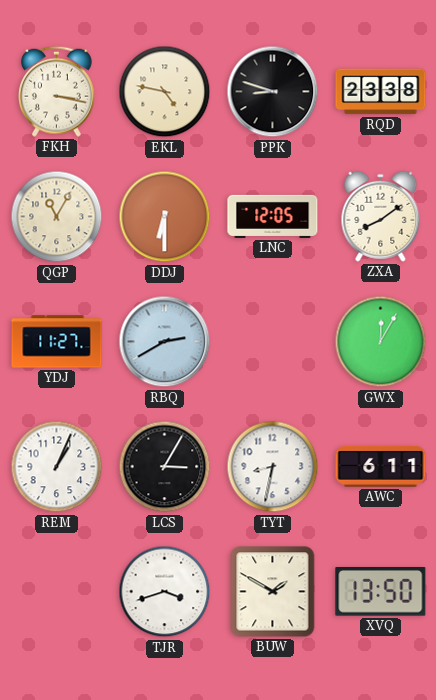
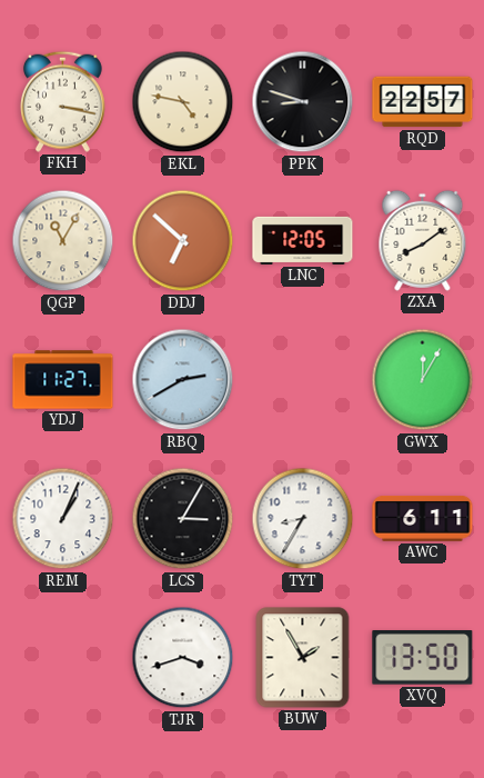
RQD: 23:38 -> 22:57 (423, 102)
DDJ: 6:30 -> 6:52 (183, 241)
TYT: 8:32 -> 8:35 (303, 519)
BUW: 1:50 -> 1:55 (303, 658)
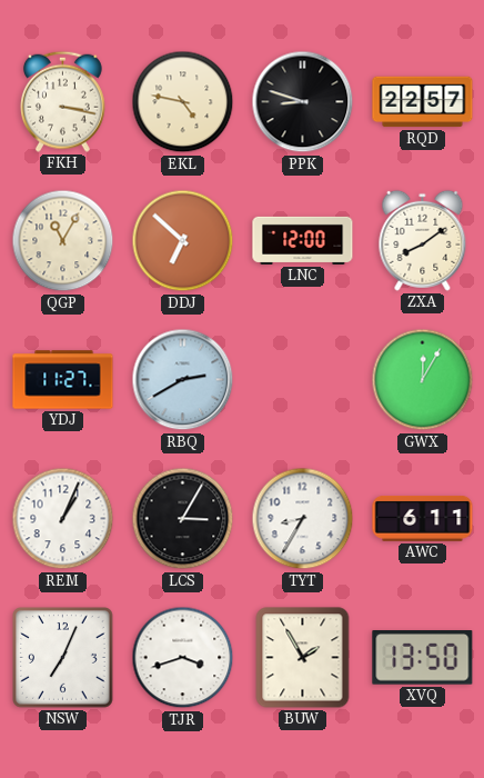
LNC: 12:05 -> 12:00 (303, 240)
NSW: none -> 7:04 (63, 658)
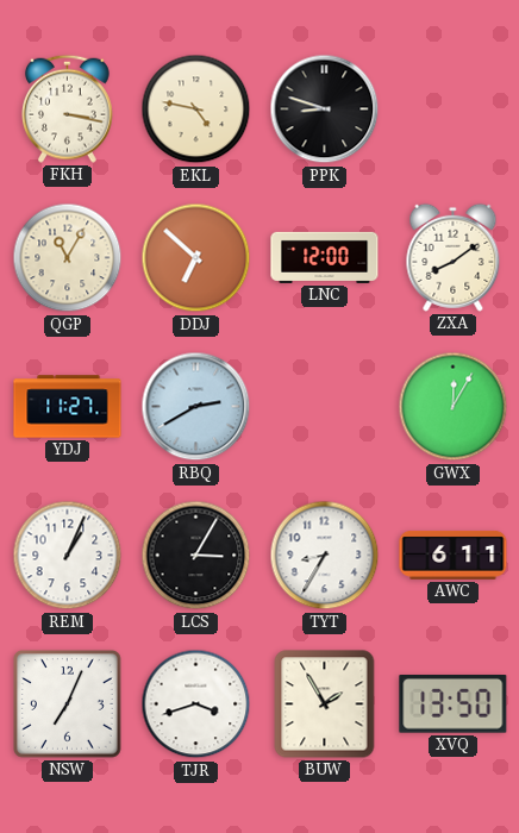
RQD: 22:57 -> none (423, 102)
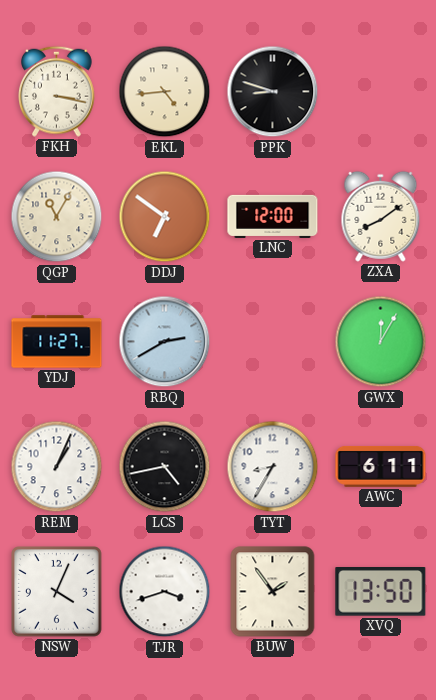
EKL: 4:47 -> 4:44 (165, 92)
DDJ: 6:52 -> 6:51 (165, 217)
LCS: 3:05 -> 4:43 (165, 467)
NSW: 7:04 -> 4:04 (57, 592)
BUW: 1:55 -> 1:54 (273, 592)
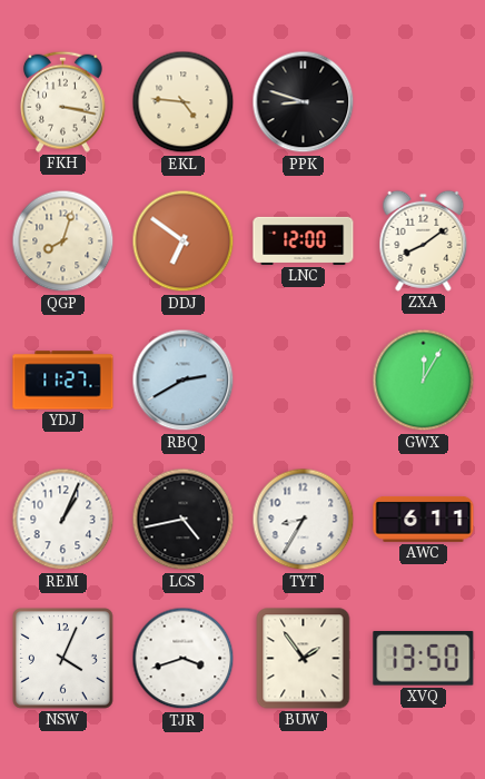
EKL: 4:44 -> 4:46 (184, 102)
QGP: 11:05 -> 8:03 (63, 241)
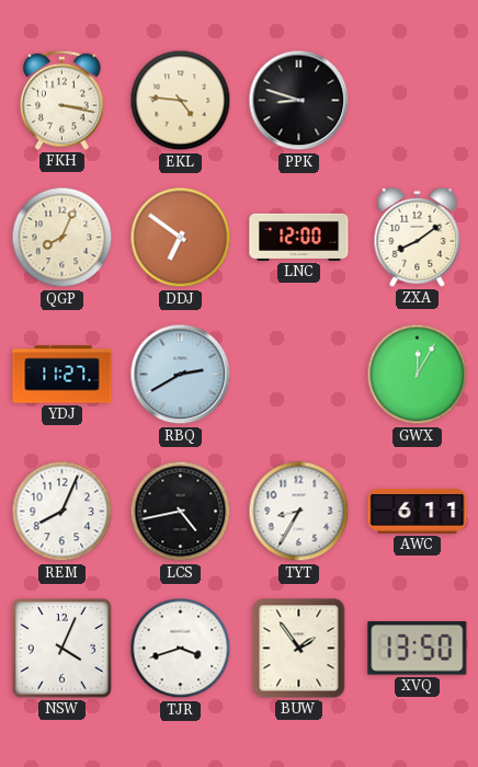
QGP: 8:03 -> 8:04 (62, 238)
REM: 1:04 -> 8:04 (62, 512)
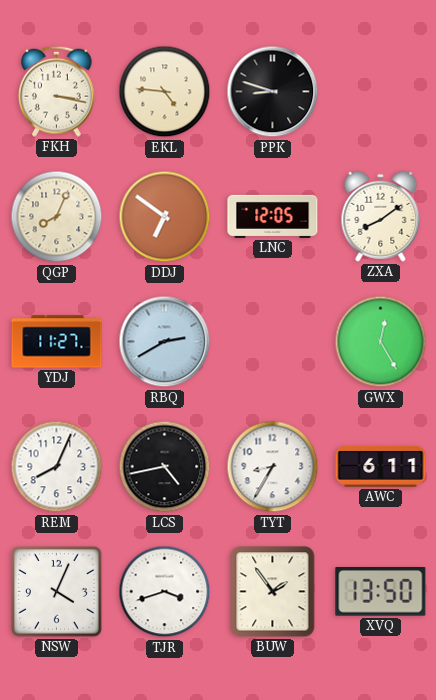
LNC: 12:00 -> 12:05 (273, 216)
GWX: 12:05 -> 12:25 (381, 342)
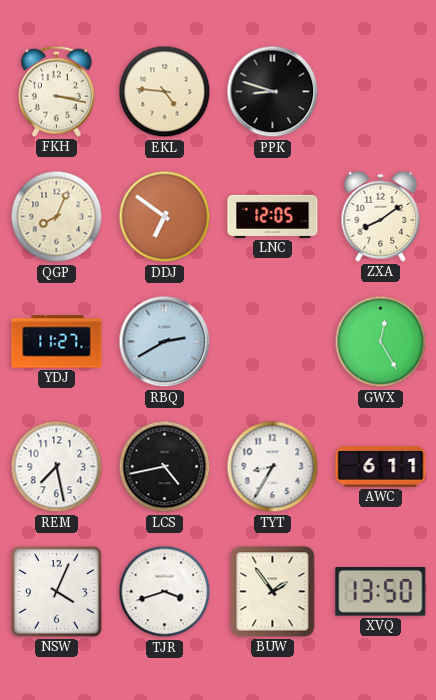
REM: 8:04 -> 7:28 (57, 467)
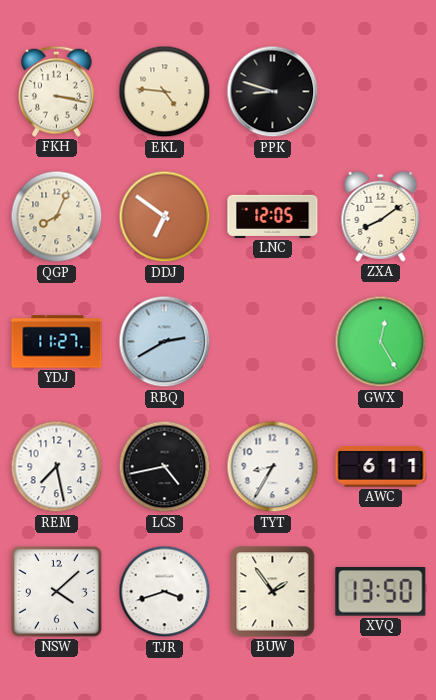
NSW: 4:04 -> 4:08 (57, 592)
